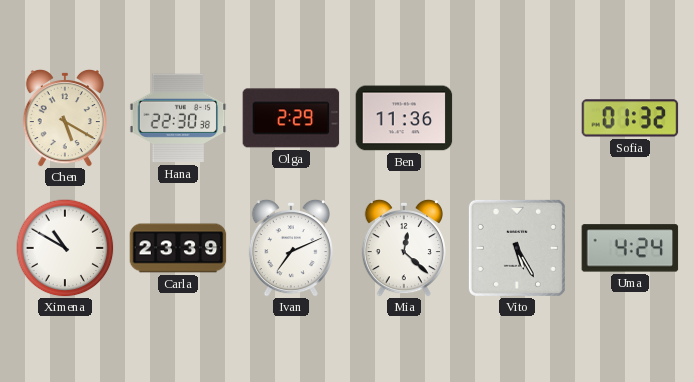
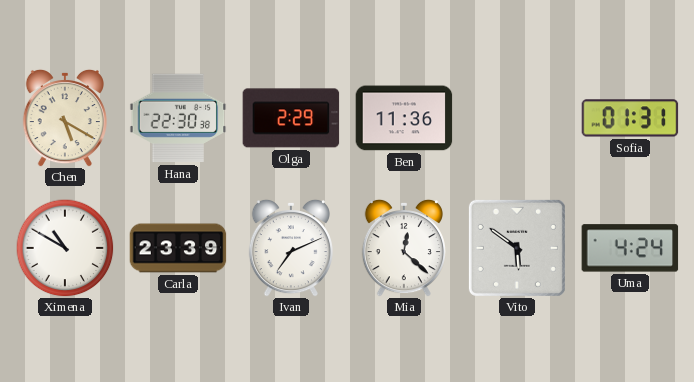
Sofia: 01:32 -> 01:31 (630, 118)
Vito: 5:25 -> 5:51 (517, 248)
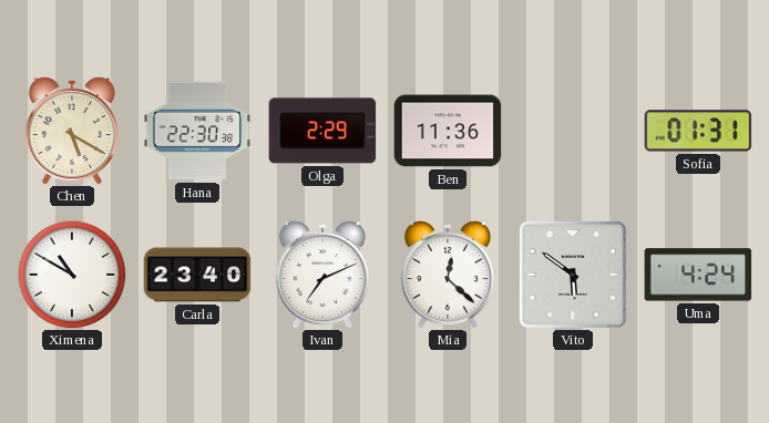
Carla: 23:39 -> 23:40 (197, 275)
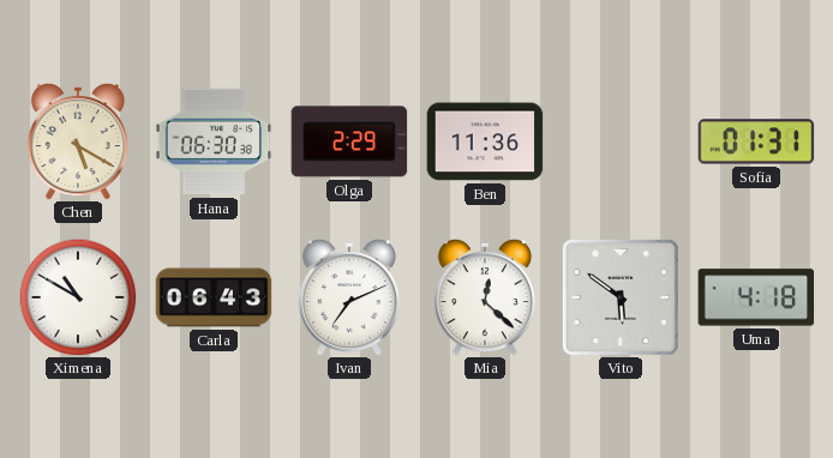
Hana: 22:30 -> 06:30 (214, 141)
Carla: 23:40 -> 06:43 (214, 297)
Uma: 4:24 -> 4:18 (756, 297)
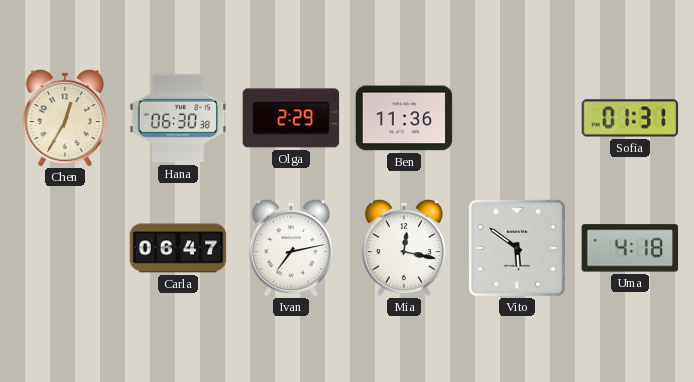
Chen: 5:20 -> 12:35 (65, 118)
Ximena: 10:50 -> none (78, 297)
Carla: 06:43 -> 06:47 (178, 248)
Ivan: 7:11 -> 7:13 (291, 248)
Mia: 12:22 -> 12:17 (404, 248)
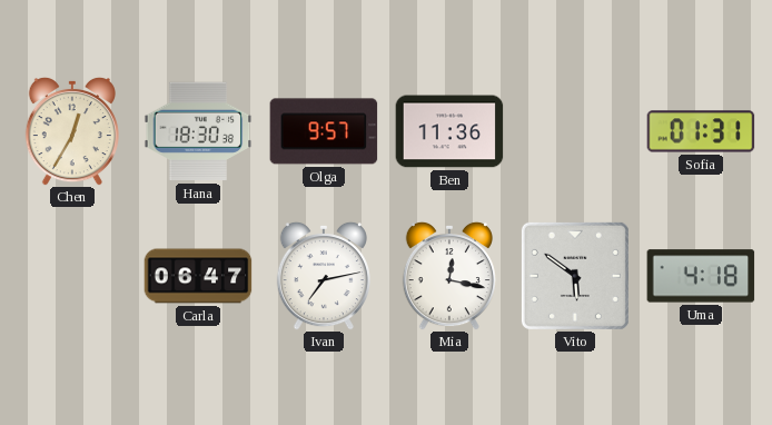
Hana: 06:30 -> 18:30 (198, 131)
Olga: 2:29 -> 9:57 (324, 131)
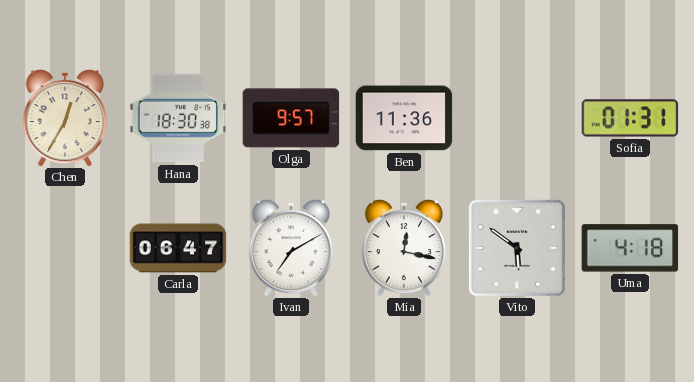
Ivan: 7:13 -> 7:10 (291, 248)
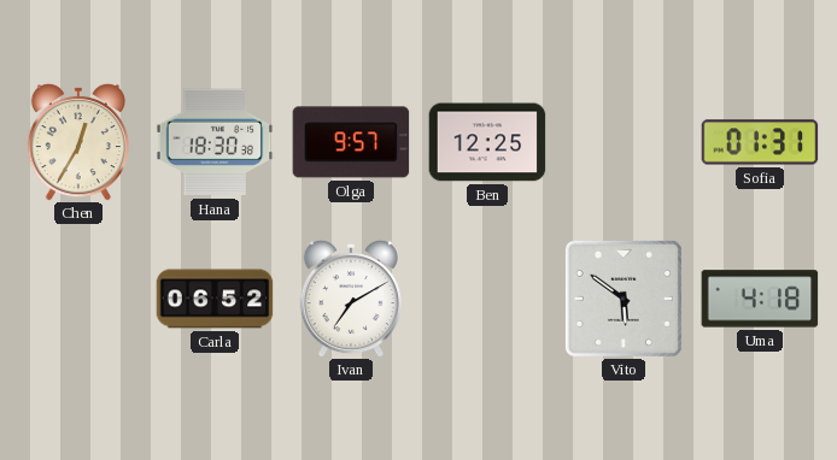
Ben: 11:36 -> 12:25 (487, 142)
Carla: 06:47 -> 06:52 (215, 299)
Mia: 12:17 -> none (404, 248)
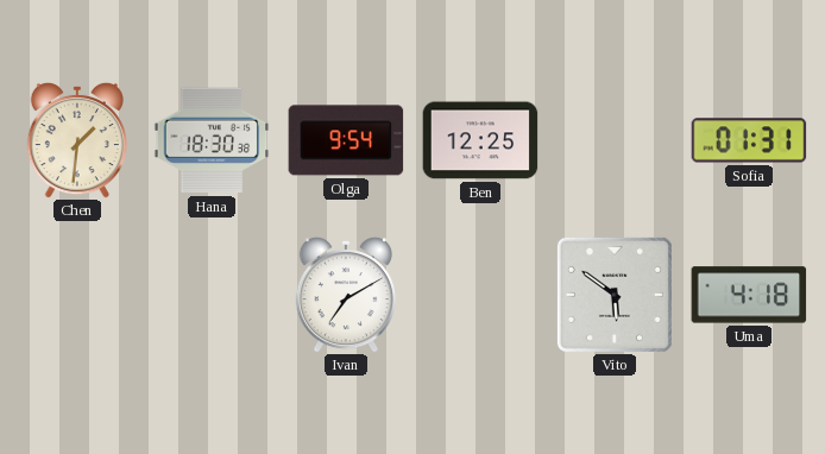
Chen: 12:35 -> 1:31 (77, 140)
Olga: 9:57 -> 9:54 (346, 140)
Carla: 06:52 -> none (215, 299)
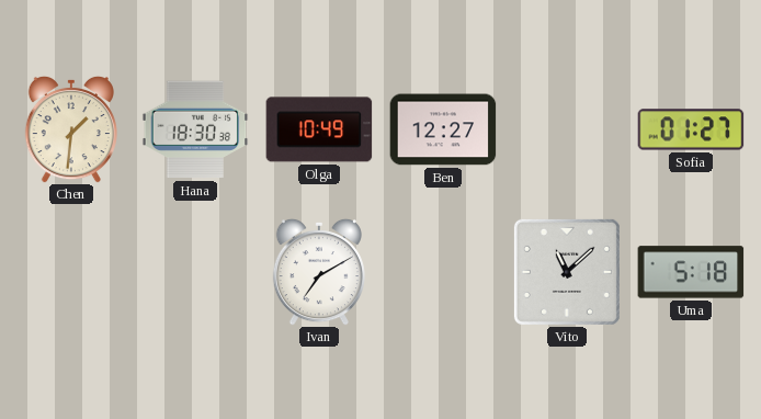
Olga: 9:54 -> 10:49 (319, 129)
Ben: 12:25 -> 12:27 (443, 129)
Sofia: 01:31 -> 01:27 (691, 129)
Vito: 5:51 -> 11:08 (567, 272)
Uma: 4:18 -> 5:18 (691, 272)
